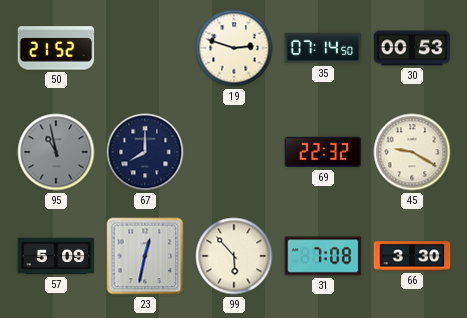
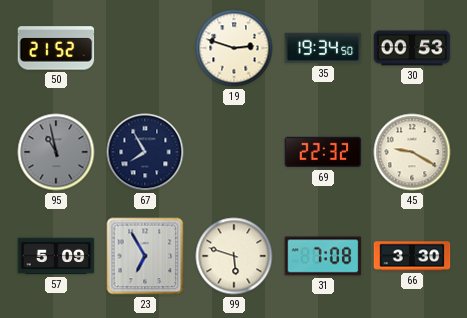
35: 07:14 -> 19:34 (323, 48)
67: 8:00 -> 7:55 (145, 152)
23: 12:32 -> 6:55 (145, 256)
99: 5:53 -> 5:48 (234, 256)
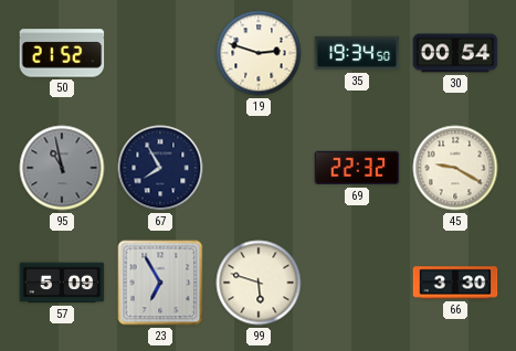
30: 00:53 -> 00:54 (455, 53)
31: 7:08 -> none (323, 256)
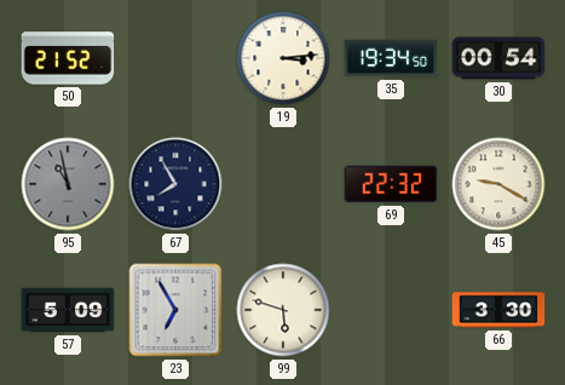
19: 2:48 -> 3:14 (283, 58)
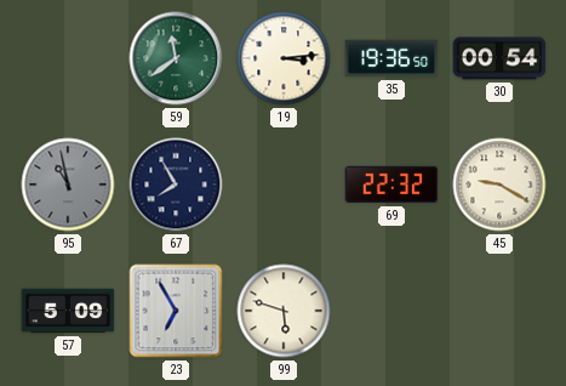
50: 21:52 -> none (68, 58)
59: none -> 11:39 (176, 58)
35: 19:34 -> 19:36 (391, 58)
66: 3:30 -> none (498, 310)
